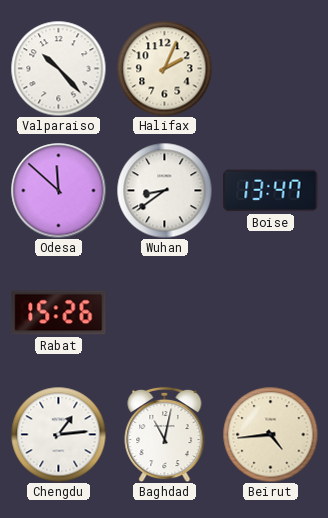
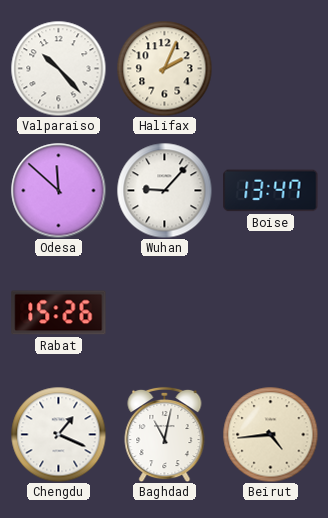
Wuhan: 8:39 -> 9:07 (164, 190)
Chengdu: 1:14 -> 1:19 (58, 434)
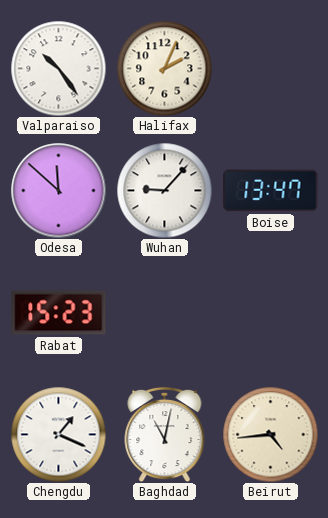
Valparaiso: 10:23 -> 10:24 (58, 68)
Rabat: 15:26 -> 15:23 (59, 313)
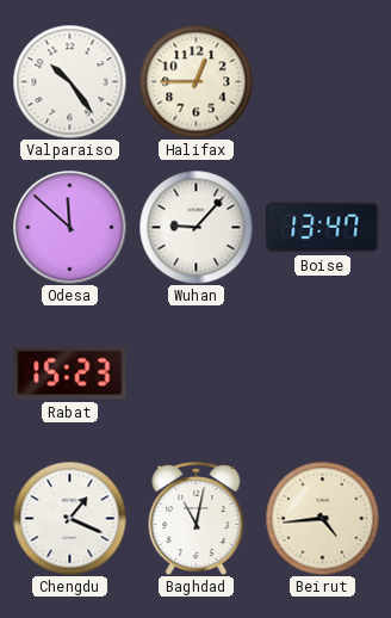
Halifax: 2:04 -> 12:45 (195, 81)
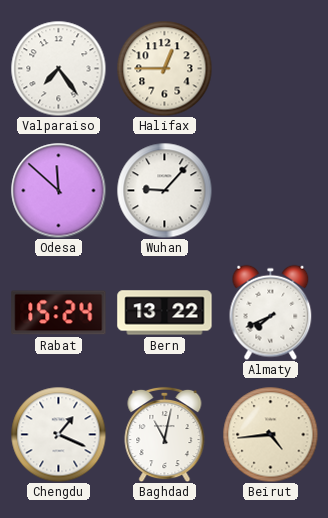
Valparaiso: 10:24 -> 7:24 (58, 68)
Boise: 13:47 -> none (323, 228)
Rabat: 15:23 -> 15:24 (59, 313)
Bern: none -> 13:22 (165, 313)
Almaty: none -> 7:41 (271, 312)
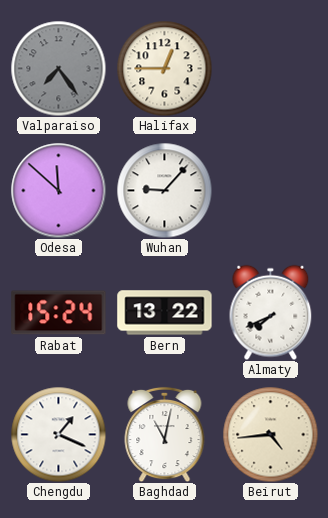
Valparaiso dial: white -> grey (58, 68)
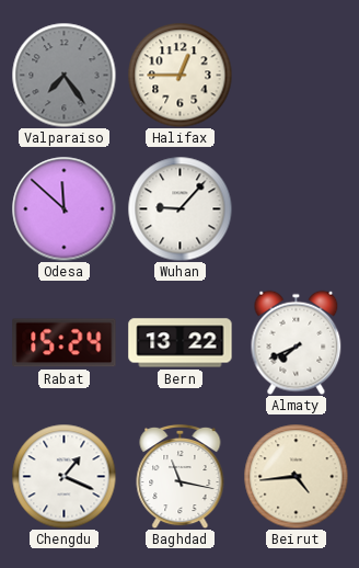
Baghdad: 11:02 -> 11:17 (181, 476)
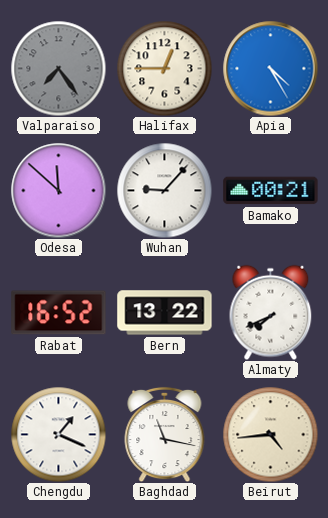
Apia: none -> 4:25 (270, 68)
Bamako: none -> 00:21 (271, 191)
Rabat: 15:24 -> 16:52 (59, 313)
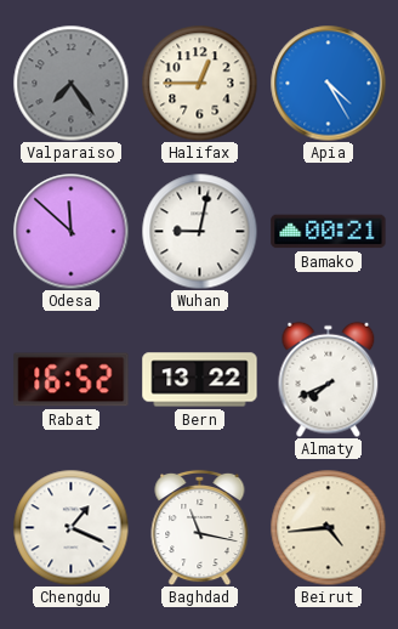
Wuhan: 9:07 -> 9:02 (199, 231)
